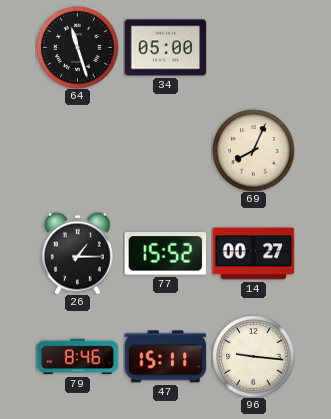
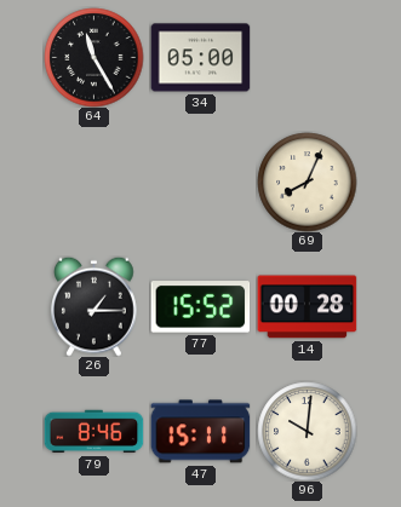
64: 11:27 -> 11:25 (93, 57)
14: 00:27 -> 00:28 (307, 307)
96: 9:16 -> 10:01 (307, 431)
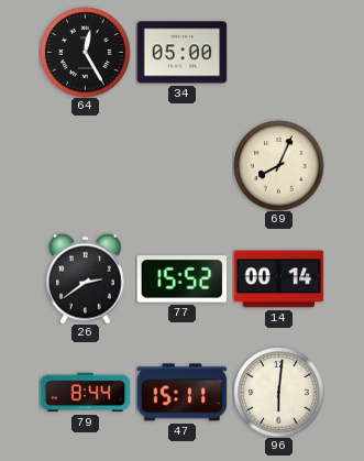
64: 11:25 -> 12:25 (85, 52)
26: 1:15 -> 2:39 (86, 278)
14: 00:28 -> 00:14 (278, 279)
79: 8:46 -> 8:44 (85, 393)
96: 10:01 -> 6:01 (278, 392)
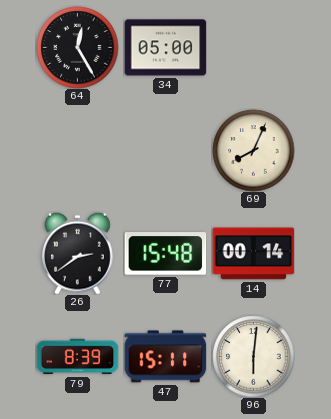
77: 15:52 -> 15:48 (165, 254)
79: 8:44 -> 8:39 (77, 357)
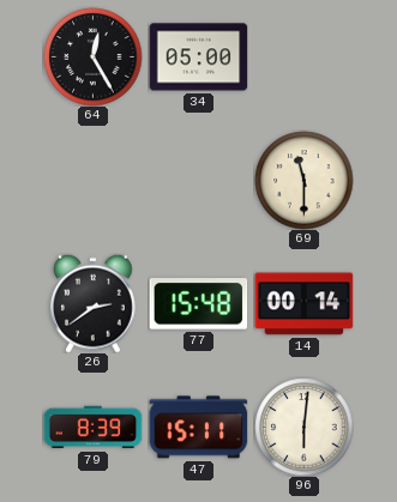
69: 8:04 -> 11:30 (303, 180)
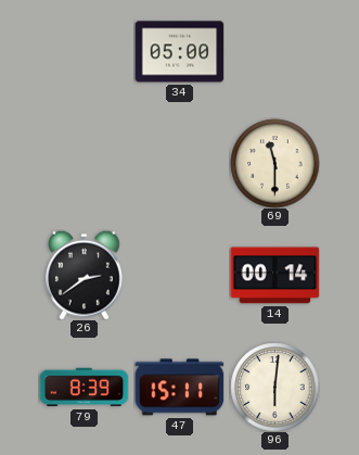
64: 12:25 -> none (92, 56)
77: 15:48 -> none (198, 304)
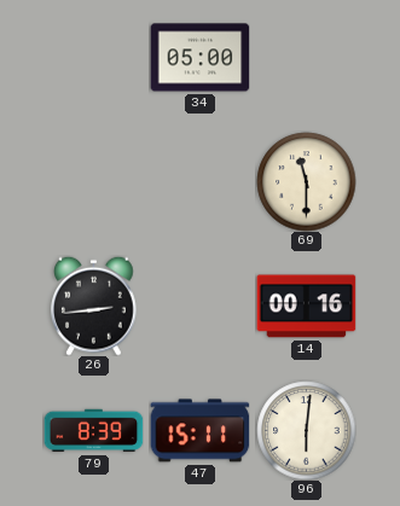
26: 2:39 -> 2:44 (94, 306)
14: 00:14 -> 00:16 (306, 307)
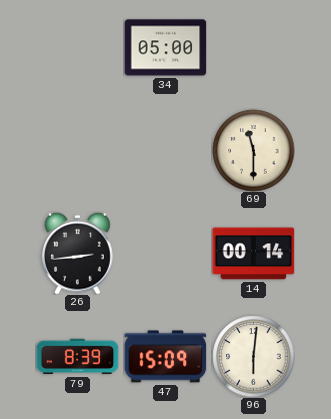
14: 00:16 -> 00:14 (253, 254)
47: 15:11 -> 15:09 (165, 357)
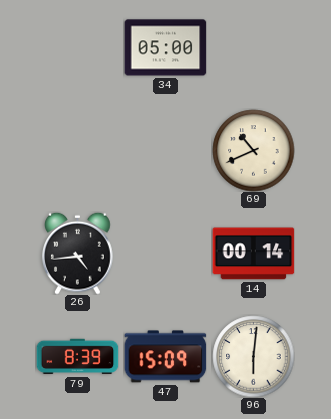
69: 11:30 -> 10:41 (253, 150)
26: 2:44 -> 4:44 (78, 253)
